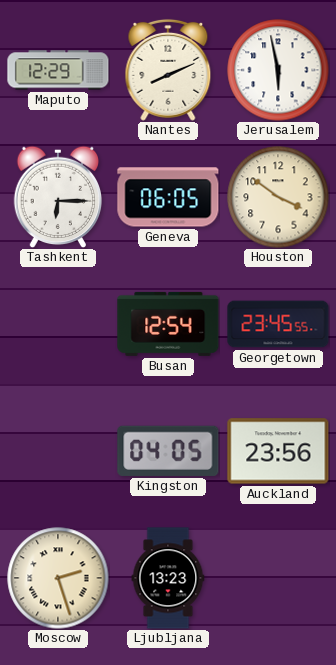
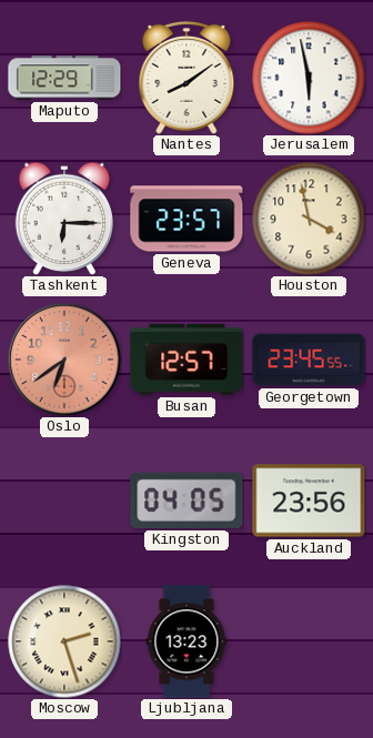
Nantes: 8:11 -> 8:09 (186, 78)
Geneva: 06:05 -> 23:57 (186, 219)
Houston: 3:51 -> 3:58 (309, 219)
Oslo: none -> 6:39 (64, 360)
Busan: 12:54 -> 12:57 (186, 360)
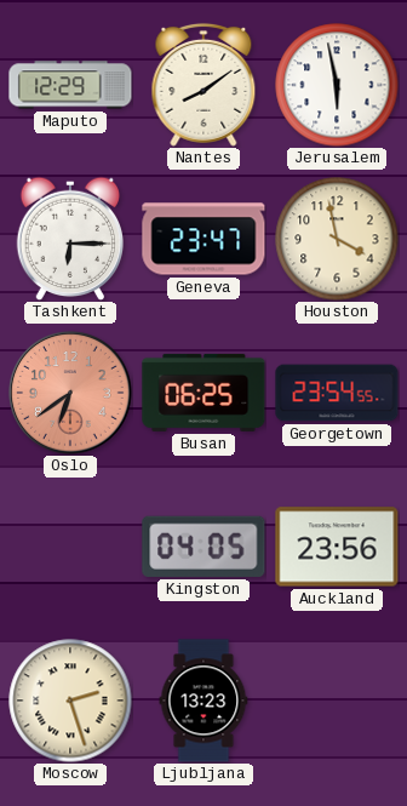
Geneva: 23:57 -> 23:47 (203, 239)
Busan: 12:57 -> 06:25 (203, 393)
Georgetown: 23:45 -> 23:54 (337, 393)
